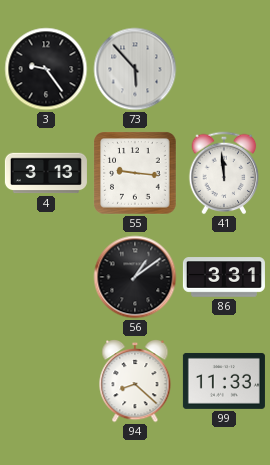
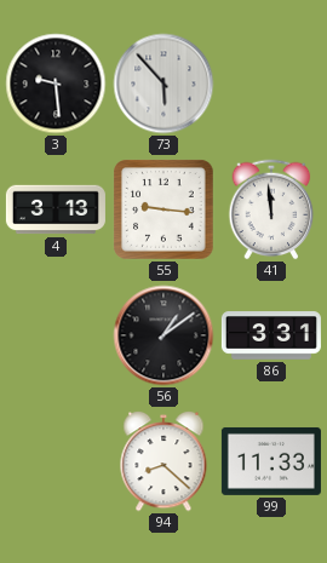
3: 9:24 -> 9:29 (56, 84)
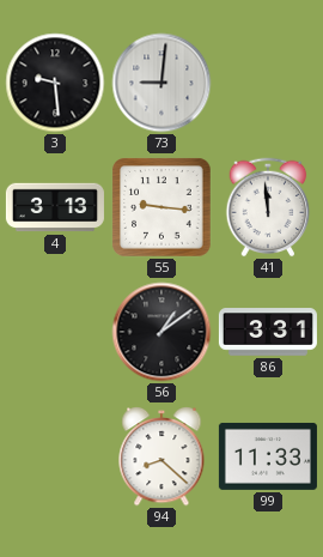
73: 5:53 -> 9:01 (161, 83)
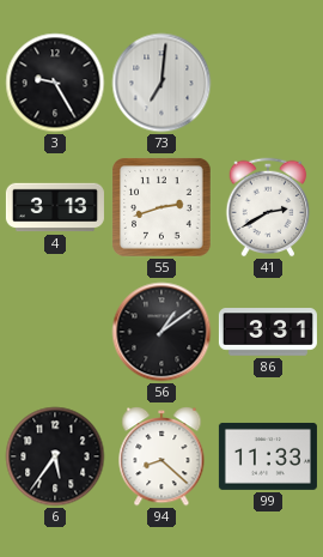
3: 9:29 -> 9:25 (55, 83)
73: 9:01 -> 7:01 (161, 83)
55: 9:16 -> 2:42 (161, 207)
41: 11:59 -> 2:40 (268, 207)
6: none -> 5:36 (55, 456)
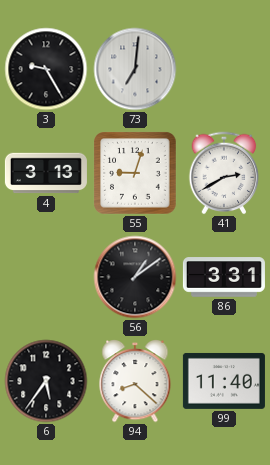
55: 2:42 -> 9:03 (135, 173)
99: 11:33 -> 11:40 (224, 381)
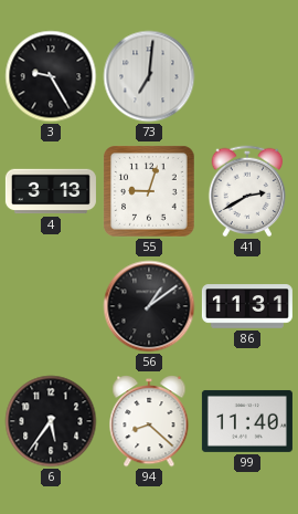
86: 3:31 -> 11:31 (247, 306)
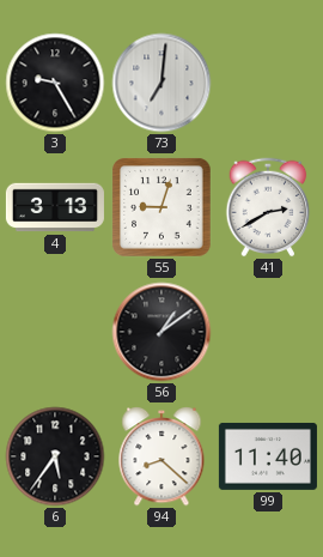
86: 11:31 -> none (247, 306)
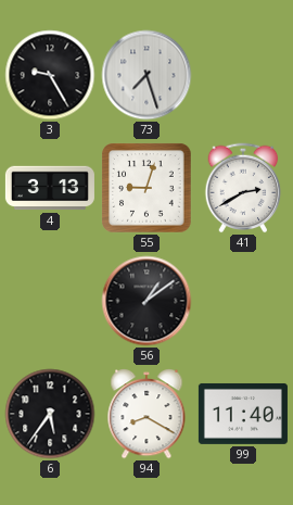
73: 7:01 -> 7:27 (146, 75)
94: 8:22 -> 8:20 (146, 415)
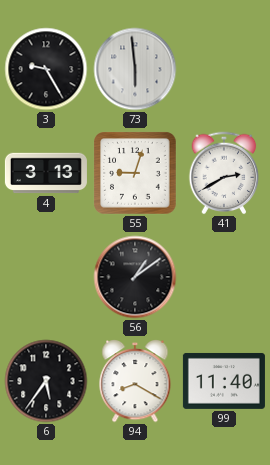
73: 7:27 -> 5:59 (135, 69)
